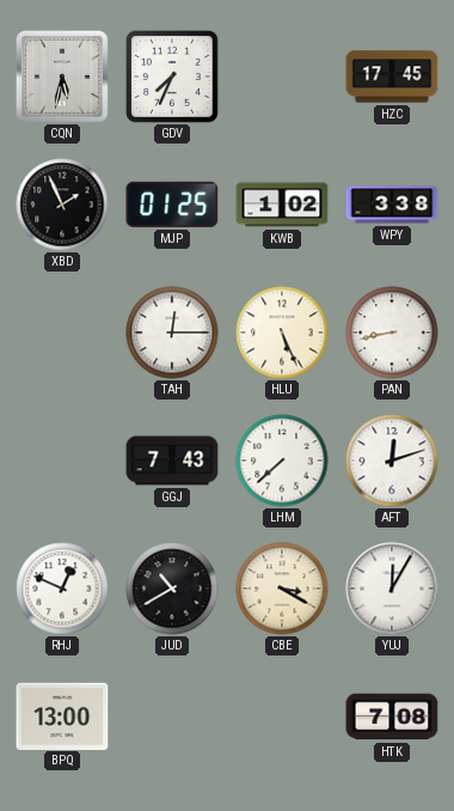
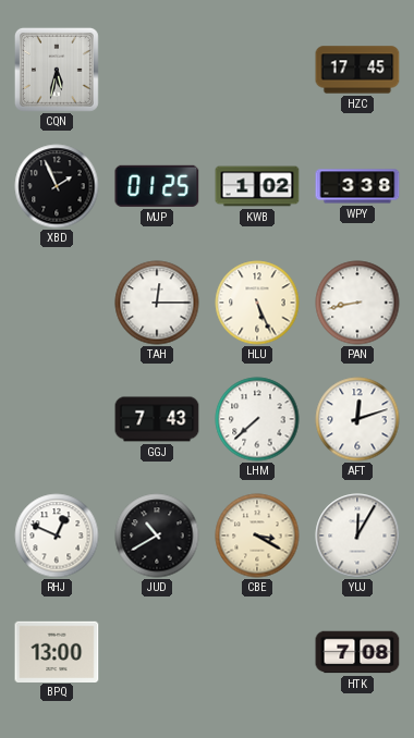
GDV: 7:34 -> none (173, 78)
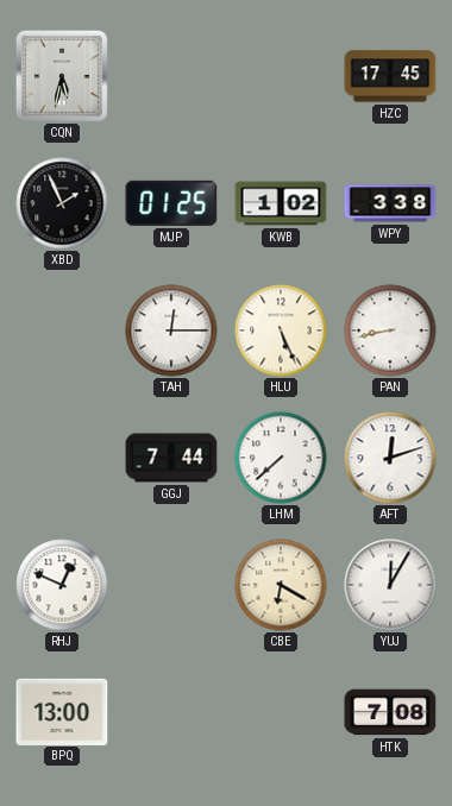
GGJ: 7:43 -> 7:44 (171, 458)
JUD: 10:40 -> none (157, 536)
CBE: 3:20 -> 6:20 (281, 585)
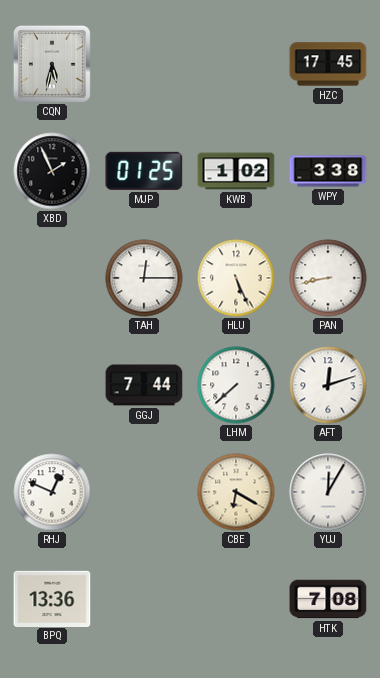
BPQ: 13:00 -> 13:36 (52, 598)
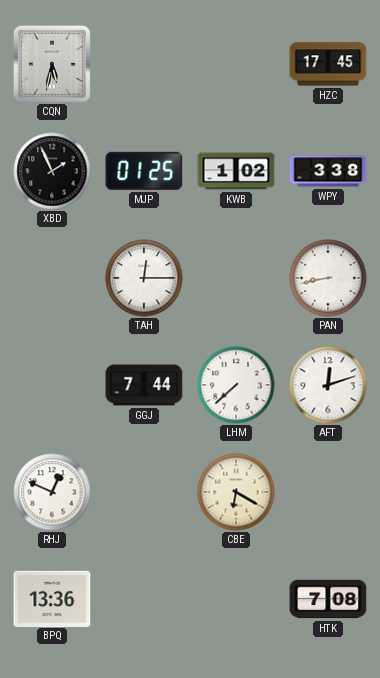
HLU: 5:26 -> none (236, 278)
YUJ: 12:05 -> none (328, 492)
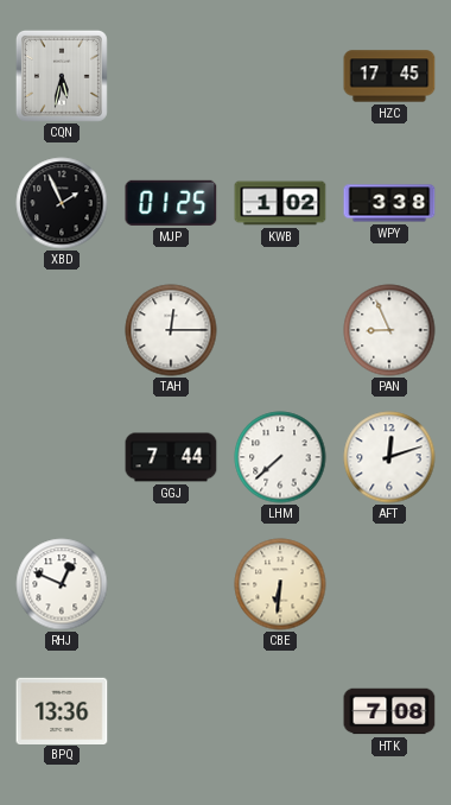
PAN: 8:43 -> 8:56 (389, 330)
CBE: 6:20 -> 6:31 (280, 584)
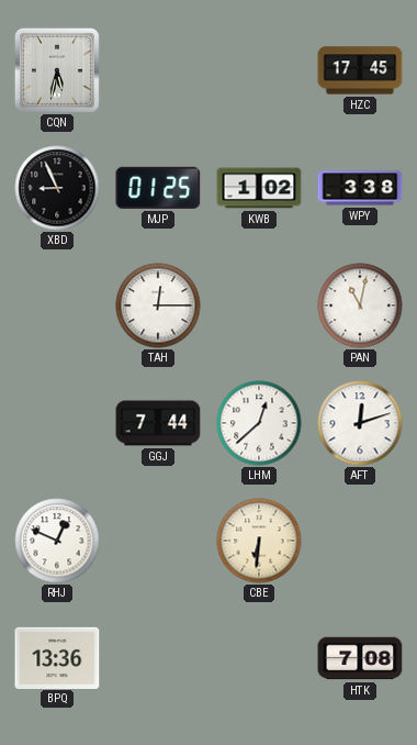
XBD: 1:56 -> 8:56 (57, 188)
PAN: 8:56 -> 11:02 (360, 305)
LHM: 7:38 -> 12:38 (259, 423)
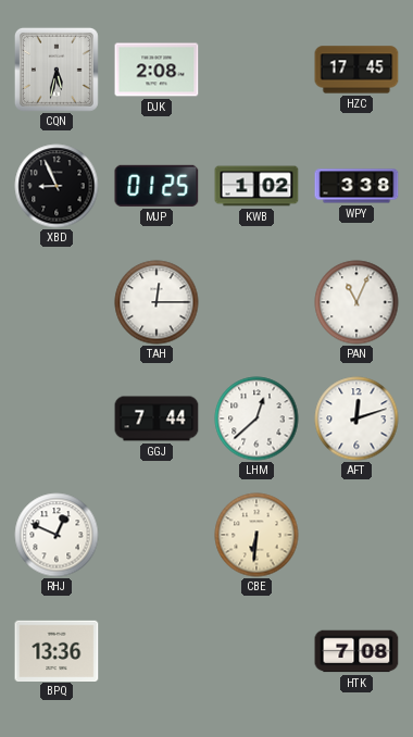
DJK: none -> 2:08 (157, 70)
PAN: 11:02 -> 11:04 (356, 302)
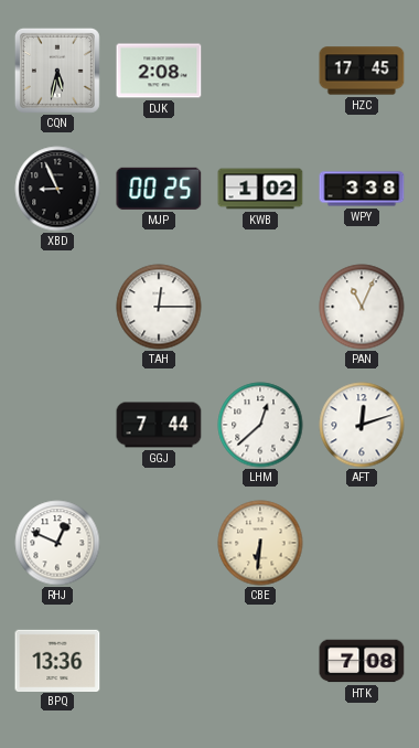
MJP: 01:25 -> 00:25 (159, 189)
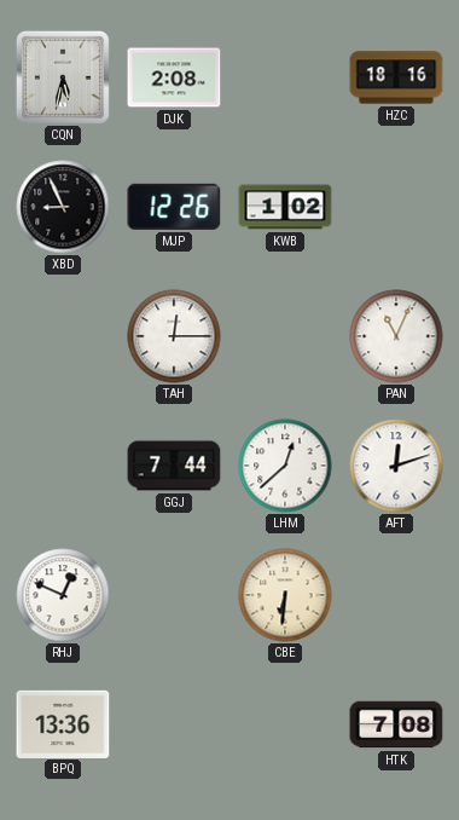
HZC: 17:45 -> 18:16 (396, 77)
MJP: 00:25 -> 12:26 (174, 207)
WPY: 3:38 -> none (362, 189)
